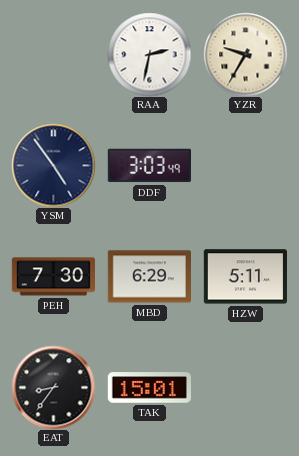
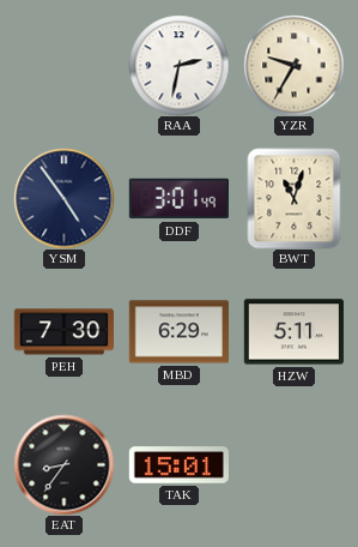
DDF: 3:03 -> 3:01 (178, 199)
BWT: none -> 11:03 (295, 198)
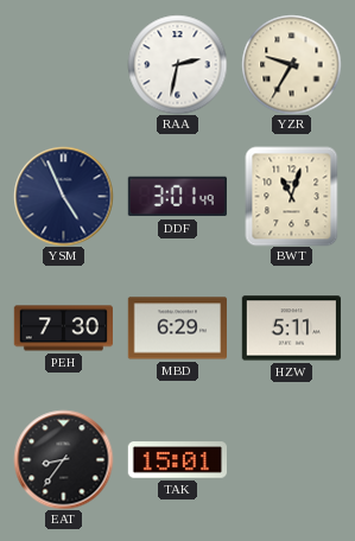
YSM: 4:54 -> 4:56 (63, 196)
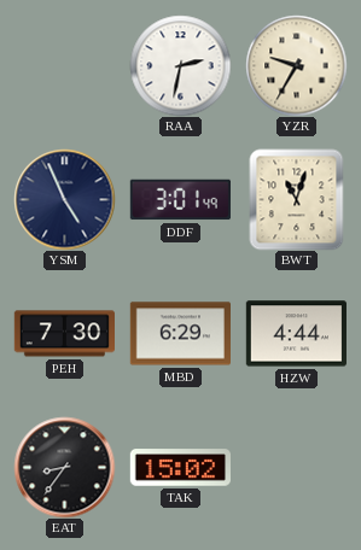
HZW: 5:11 -> 4:44 (296, 334)
TAK: 15:01 -> 15:02 (180, 468)
